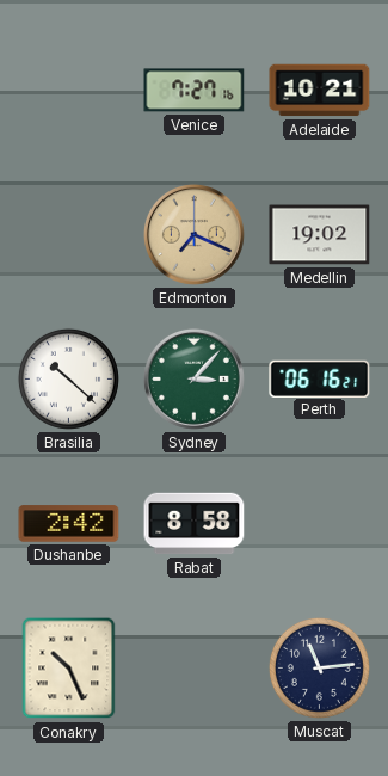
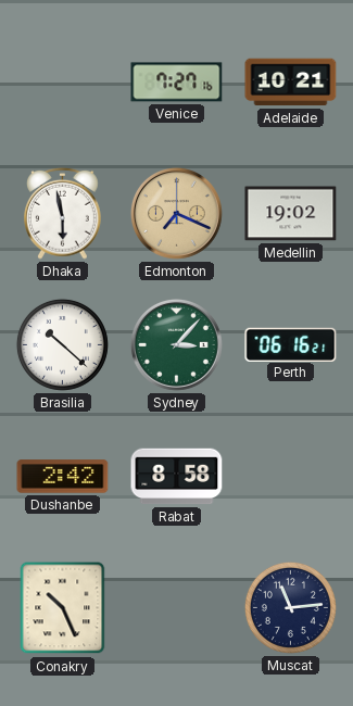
Dhaka: none -> 5:58 (63, 213)
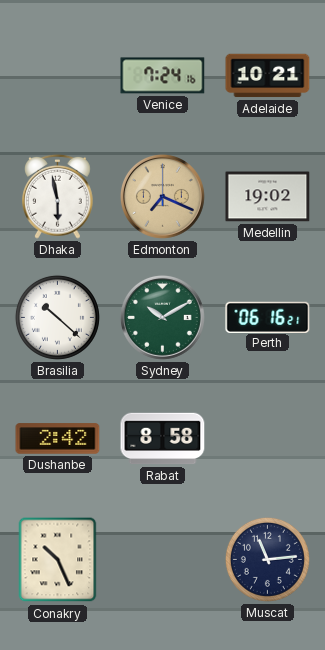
Venice: 7:27 -> 7:24 (163, 76)
Sydney: 3:07 -> 10:10 (162, 317)
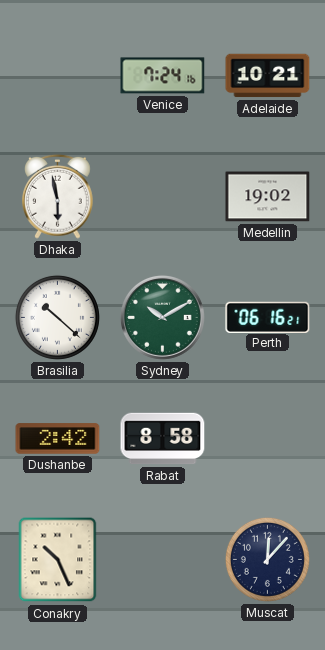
Edmonton: 7:19 -> none (162, 196)
Muscat: 11:14 -> 12:07 (267, 559)
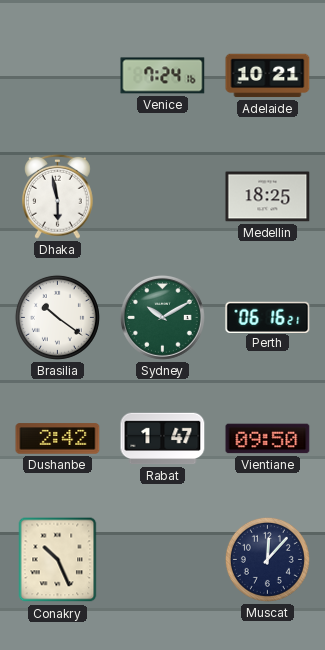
Medellin: 19:02 -> 18:25 (268, 197)
Brasilia: 10:22 -> 10:21 (57, 317)
Rabat: 8:58 -> 1:47 (163, 439)
Vientiane: none -> 09:50 (268, 439)
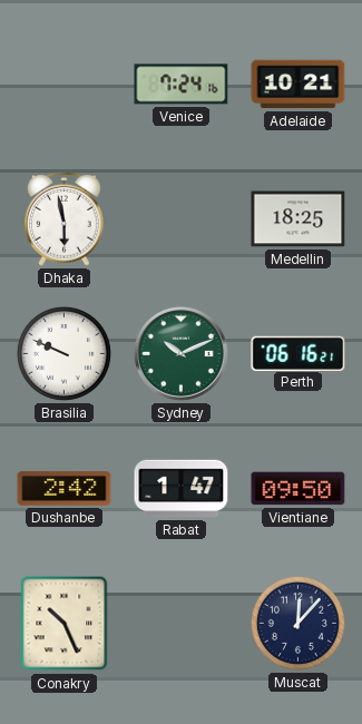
Brasilia: 10:21 -> 9:49 (63, 353)
Sydney: 10:10 -> 10:11 (180, 353)
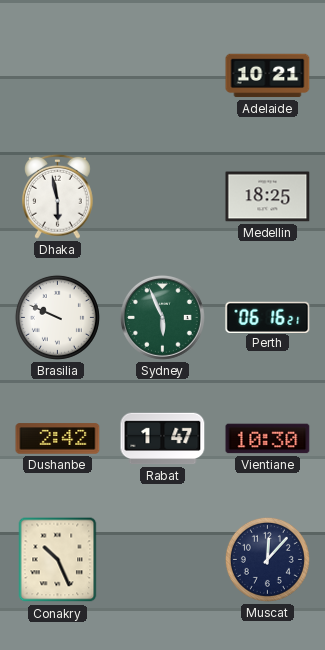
Venice: 7:24 -> none (182, 85)
Sydney: 10:11 -> 5:56 (162, 317)
Vientiane: 09:50 -> 10:30 (268, 439)
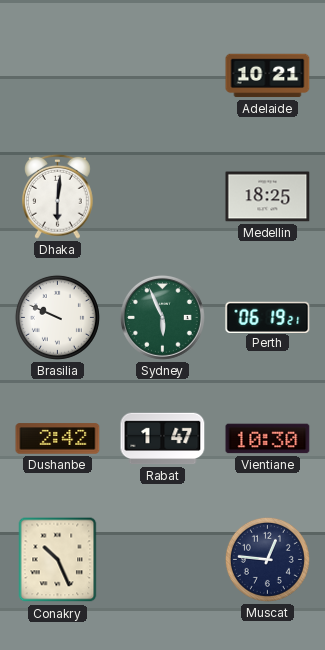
Dhaka: 5:58 -> 6:01 (58, 196)
Perth: 06:16 -> 06:19 (268, 317)
Muscat: 12:07 -> 12:46 (267, 559)
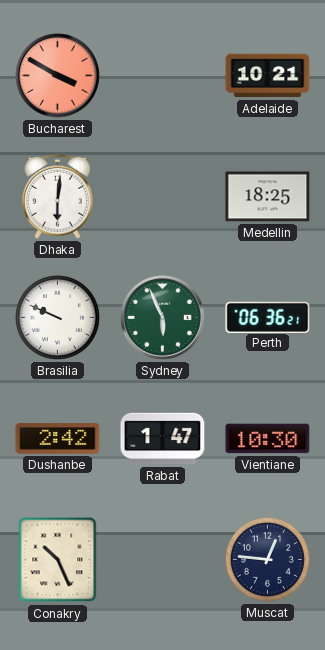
Bucharest: none -> 3:50 (57, 75)
Perth: 06:19 -> 06:36 (268, 317)
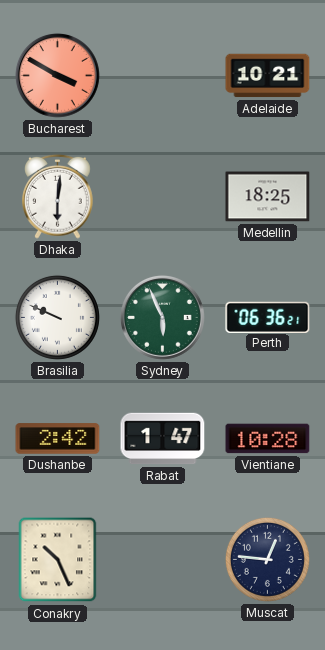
Vientiane: 10:30 -> 10:28 (268, 439)
